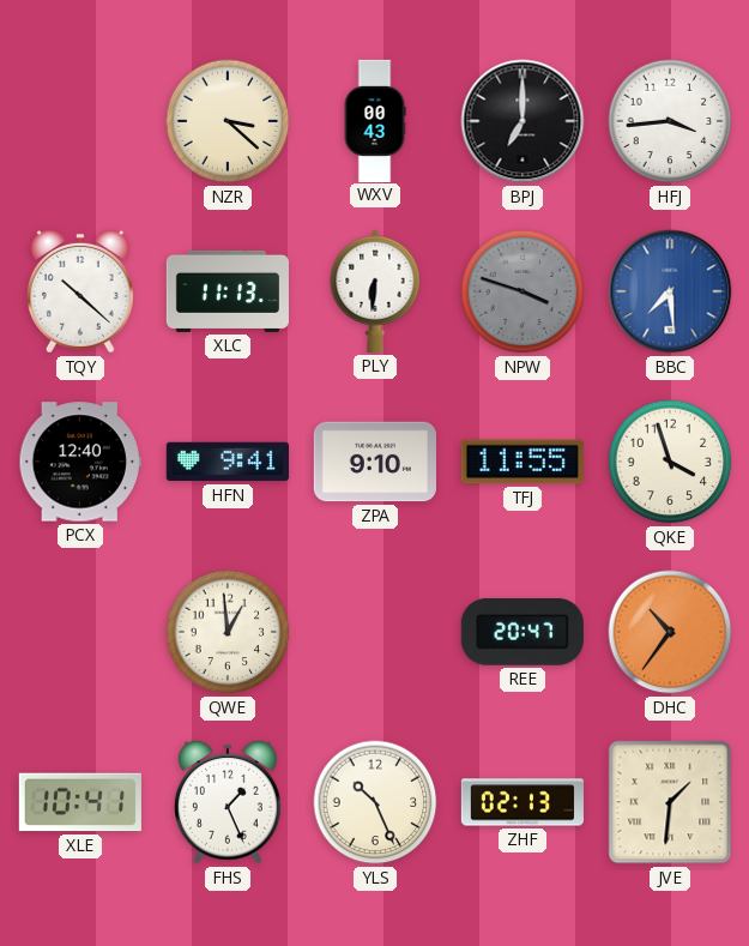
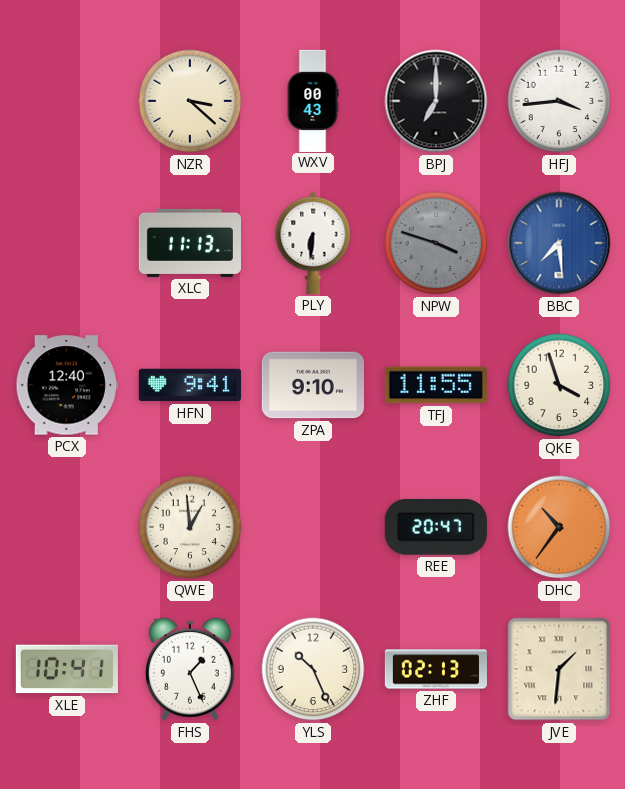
TQY: 10:22 -> none (80, 291)
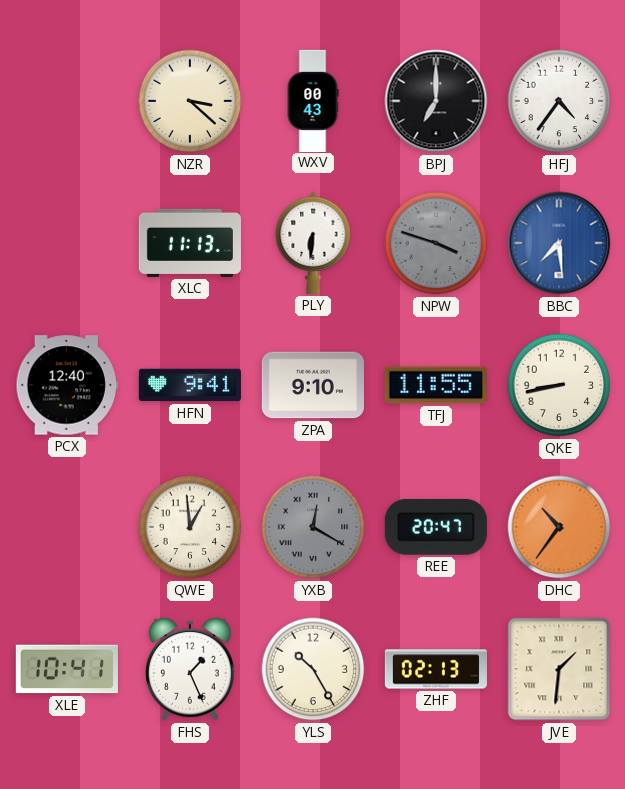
HFJ: 3:44 -> 4:36 (559, 101)
QKE: 3:57 -> 8:43 (559, 385)
YXB: none -> 12:20 (313, 527)
YLS: 10:26 -> 10:25 (313, 669)
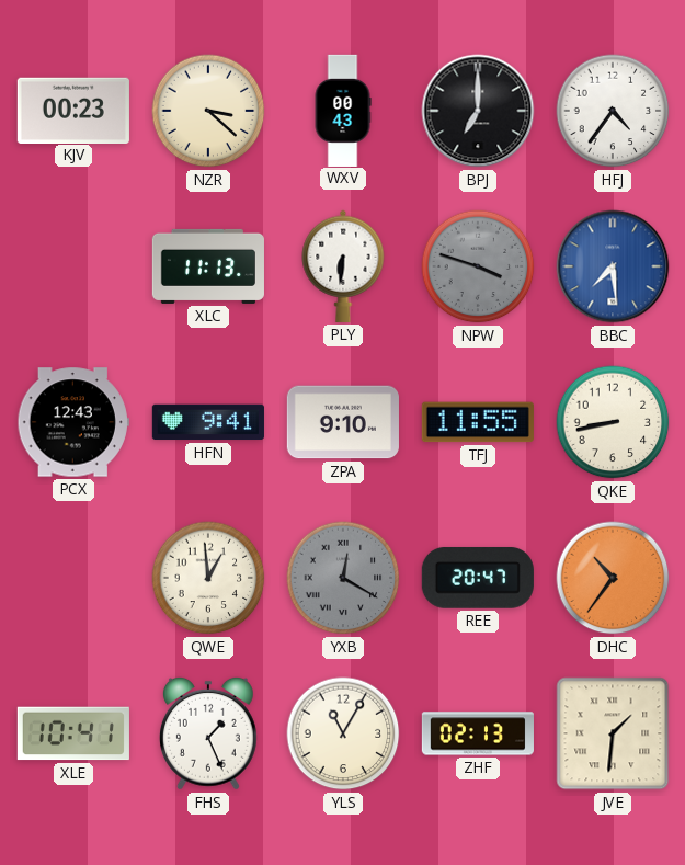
KJV: none -> 00:23 (73, 110)
PCX: 12:40 -> 12:43 (73, 422)
YLS: 10:25 -> 11:05 (343, 733)
